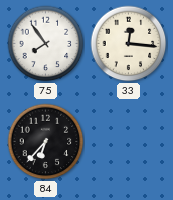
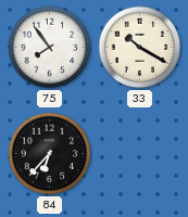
33: 12:16 -> 10:20 (140, 48)
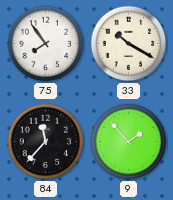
84: 6:37 -> 11:37 (46, 142)
9: none -> 1:53 (129, 142)
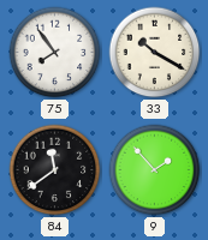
84: 11:37 -> 11:39 (55, 170)
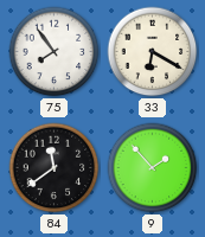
33: 10:20 -> 6:20 (153, 52)
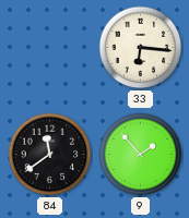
75: 7:54 -> none (55, 52)
33: 6:20 -> 6:16 (141, 48)
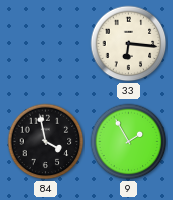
84: 11:39 -> 3:58 (46, 142)
9: 1:53 -> 1:55 (129, 142)
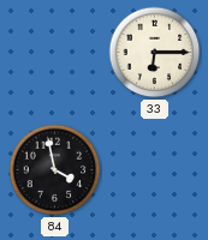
33: 6:16 -> 6:15 (155, 53)
9: 1:55 -> none (129, 142)
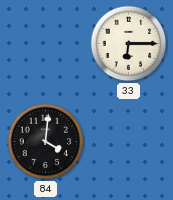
84: 3:58 -> 4:01 (46, 142)
